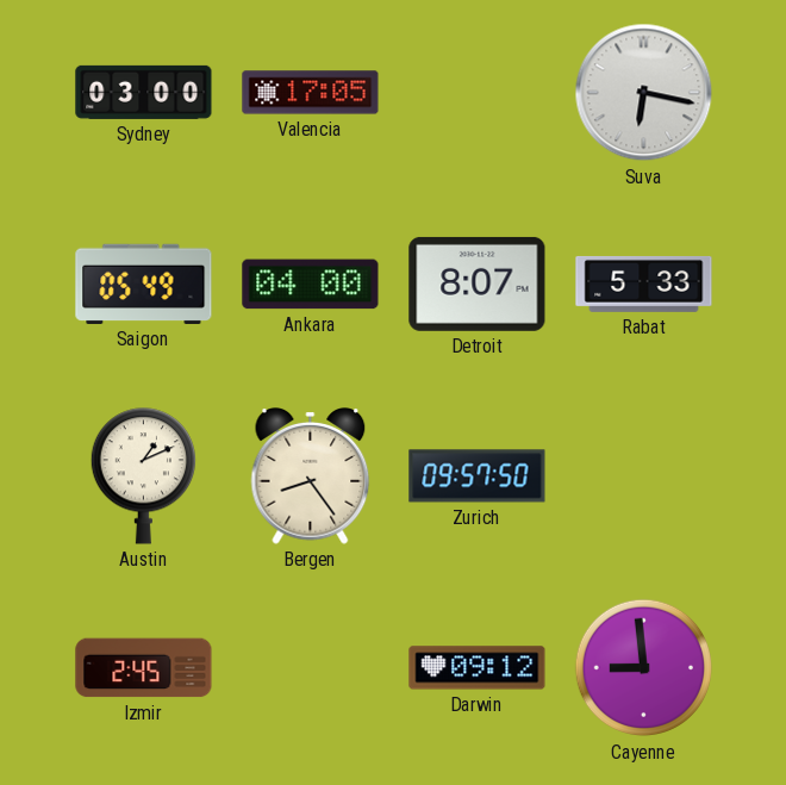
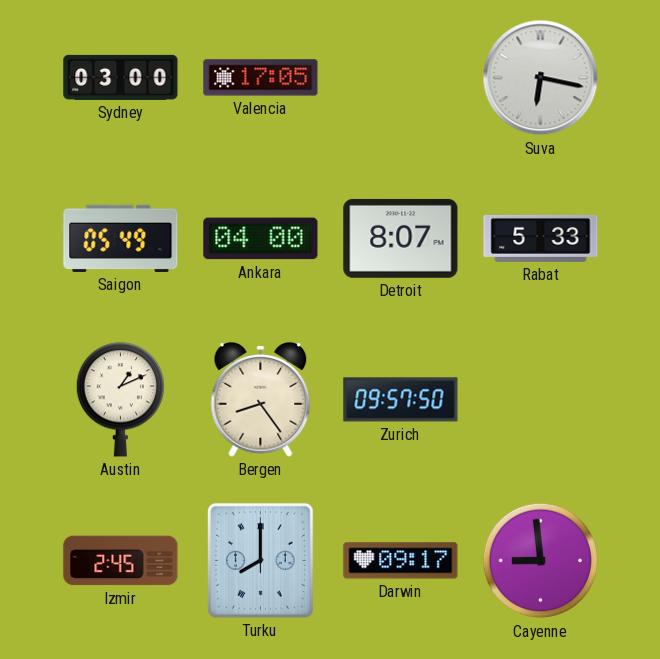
Turku: none -> 8:00 (260, 560)
Darwin: 09:12 -> 09:17 (401, 561)
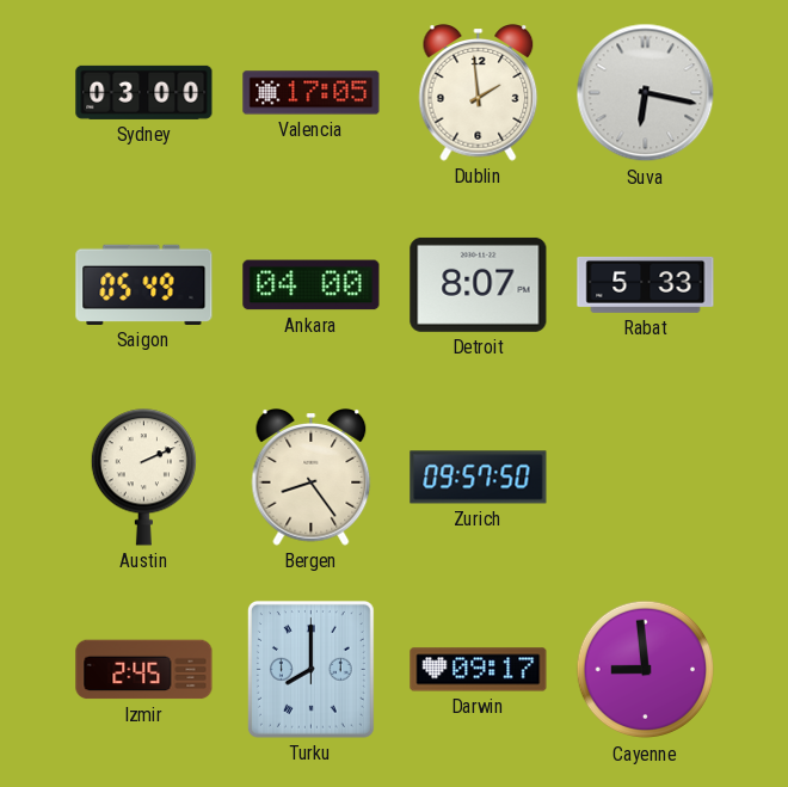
Dublin: none -> 1:59 (479, 93)
Austin: 1:11 -> 2:11 (143, 478)
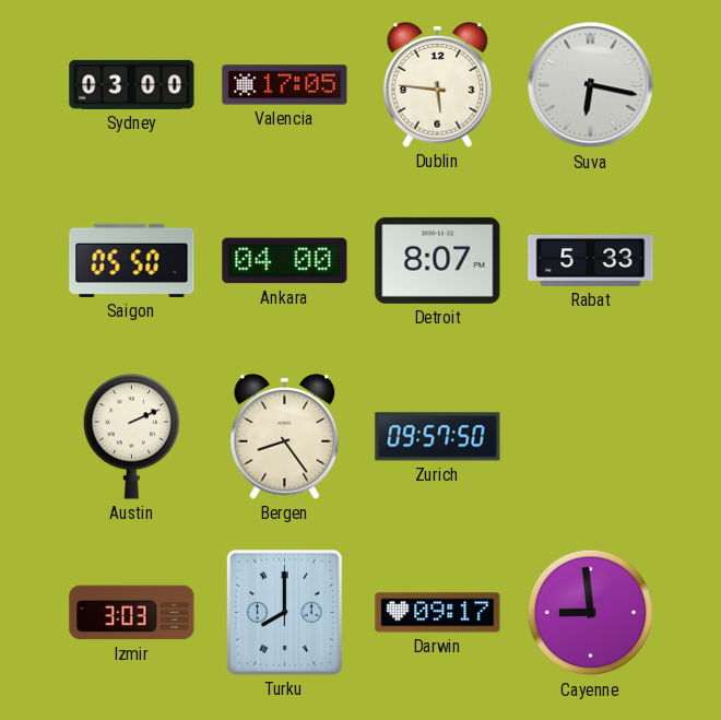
Dublin: 1:59 -> 5:46 (438, 85)
Saigon: 05:49 -> 05:50 (132, 260)
Izmir: 2:45 -> 3:03 (132, 613)
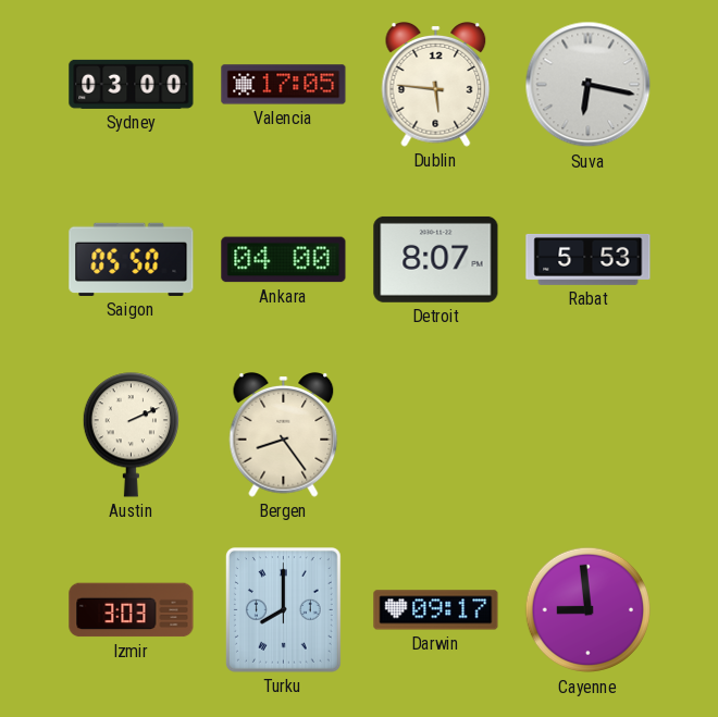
Rabat: 5:33 -> 5:53 (589, 259)
Zurich: 09:57 -> none (438, 437)
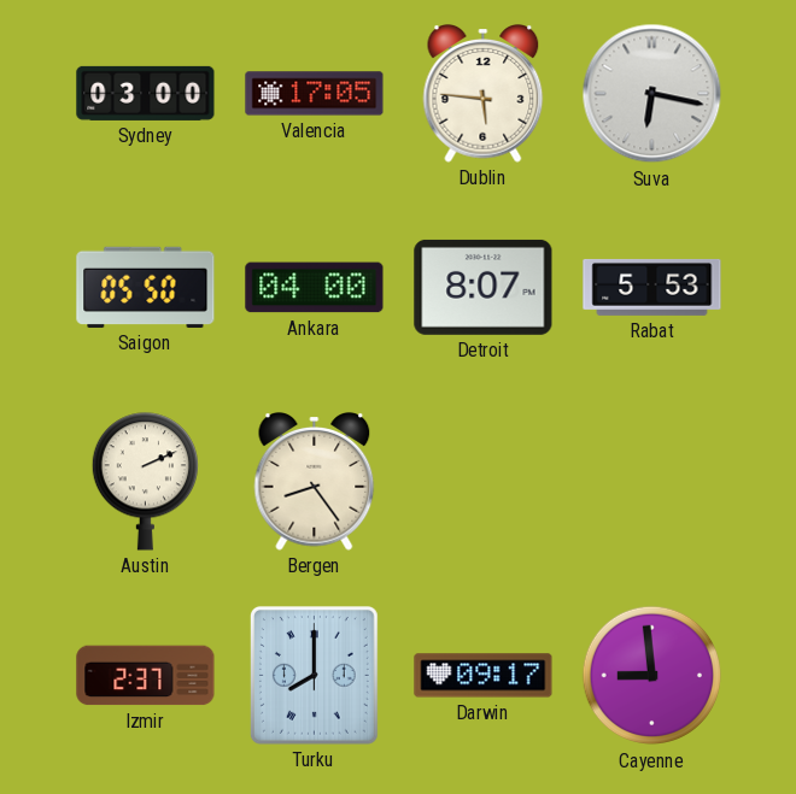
Izmir: 3:03 -> 2:37 (146, 676)
